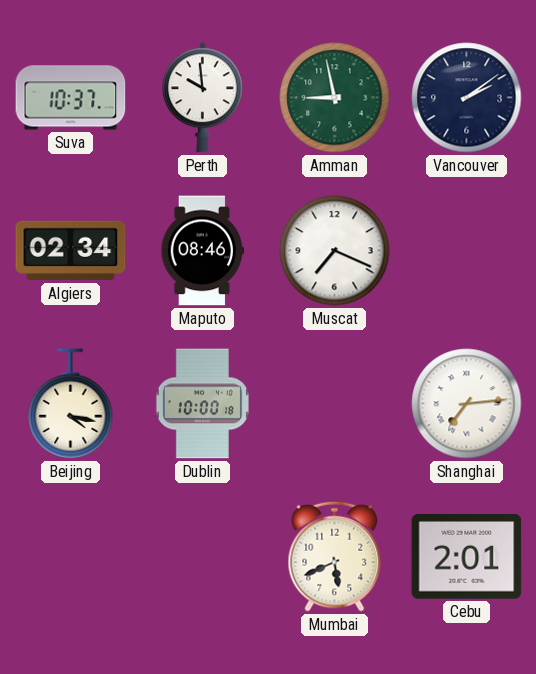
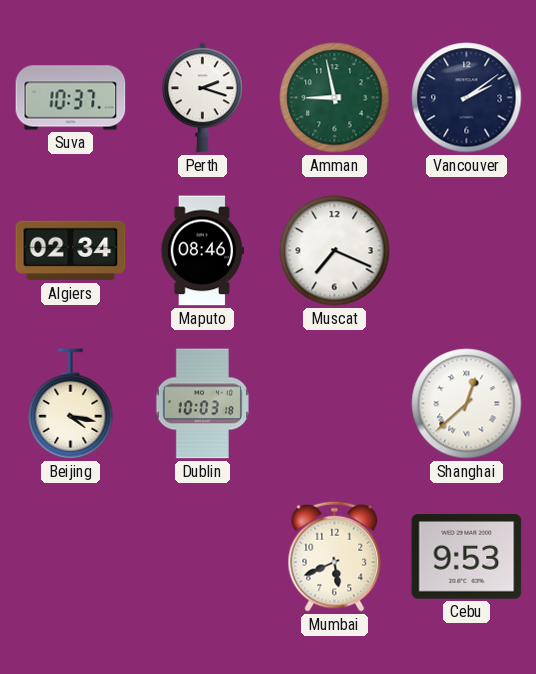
Perth: 9:59 -> 2:18 (202, 98)
Dublin: 10:00 -> 10:03 (202, 404)
Shanghai: 7:14 -> 12:38 (467, 404)
Cebu: 2:01 -> 9:53 (467, 557)
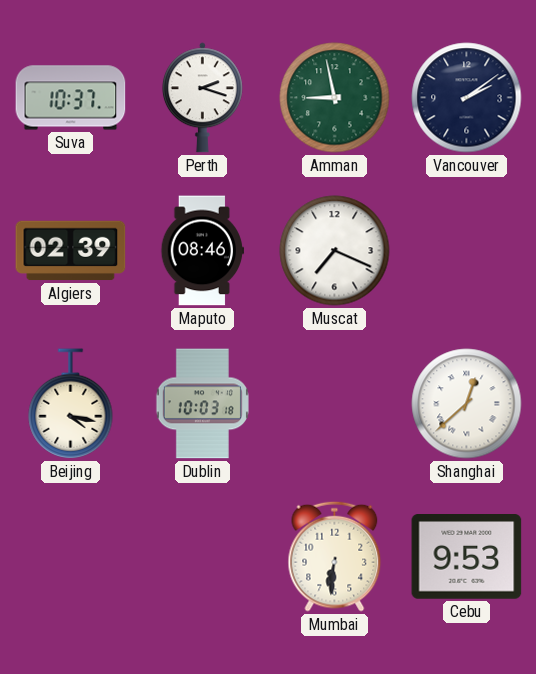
Algiers: 02:34 -> 02:39 (71, 251)
Mumbai: 5:41 -> 6:31 (335, 556)
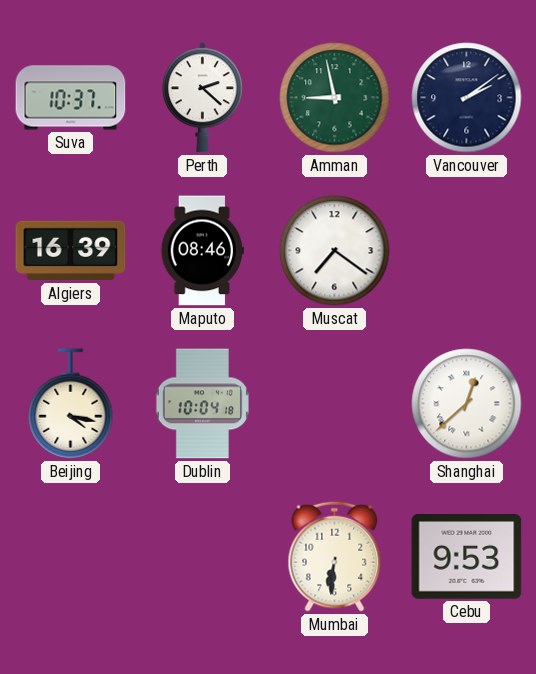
Perth: 2:18 -> 2:22 (202, 98)
Algiers: 02:39 -> 16:39 (71, 251)
Muscat: 7:19 -> 7:21 (335, 251)
Dublin: 10:03 -> 10:04 (202, 404)
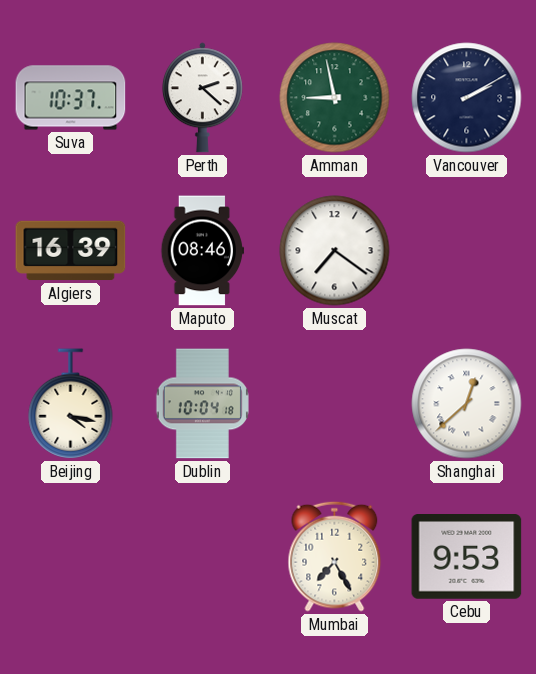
Vancouver: 2:09 -> 2:10 (467, 98)
Mumbai: 6:31 -> 7:25 (335, 556)
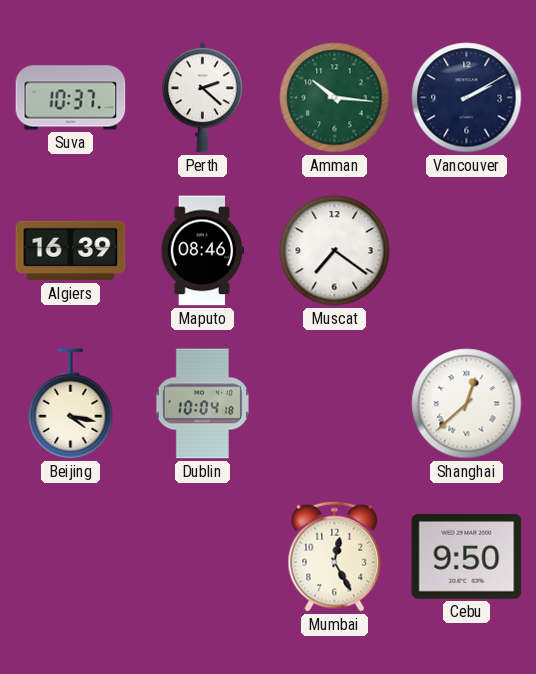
Amman: 8:58 -> 10:16 (335, 98)
Mumbai: 7:25 -> 12:25 (335, 556)
Cebu: 9:53 -> 9:50 (467, 557)
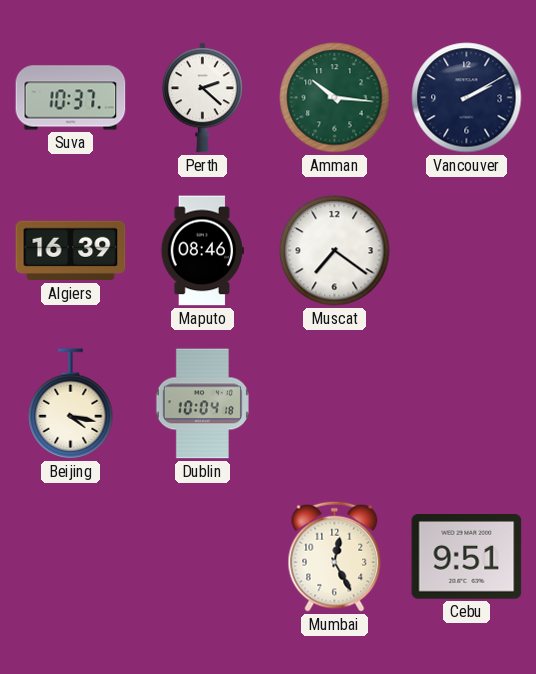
Shanghai: 12:38 -> none (467, 404)
Cebu: 9:50 -> 9:51 (467, 557)
